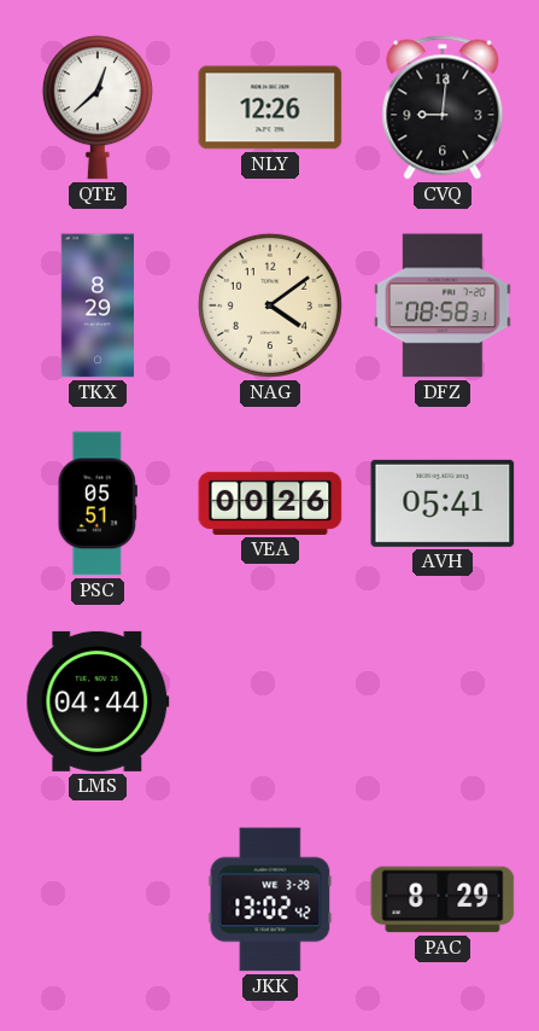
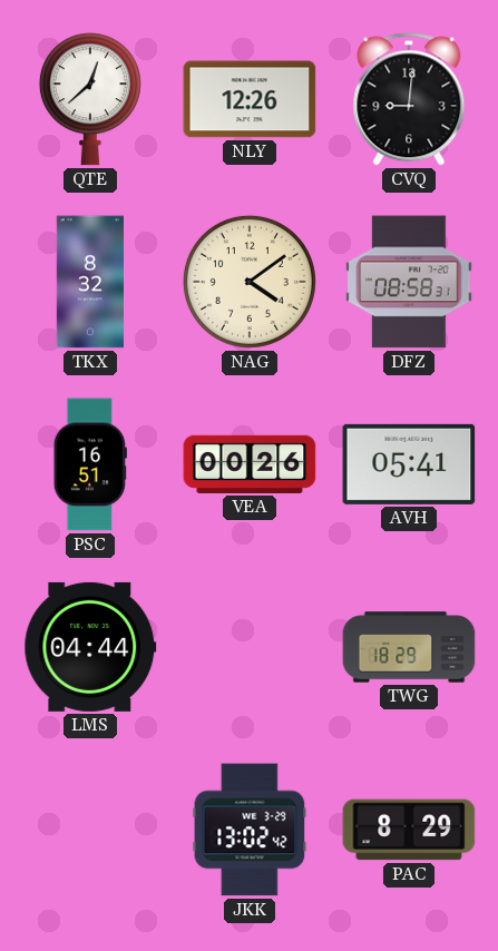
TKX: 8:29 -> 8:32 (89, 282)
PSC: 05:51 -> 16:51 (90, 464)
TWG: none -> 18:29 (409, 647)
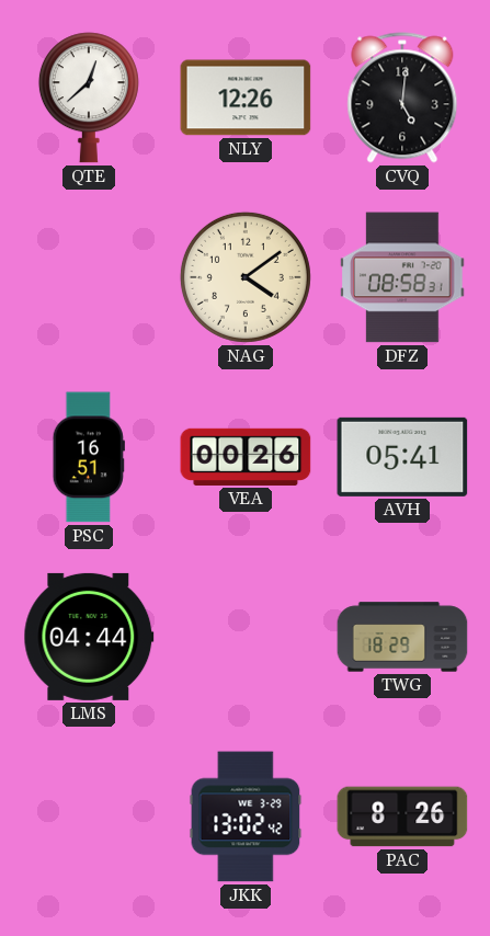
CVQ: 9:01 -> 5:01 (402, 98)
TKX: 8:32 -> none (89, 282)
PAC: 8:29 -> 8:26 (402, 817)
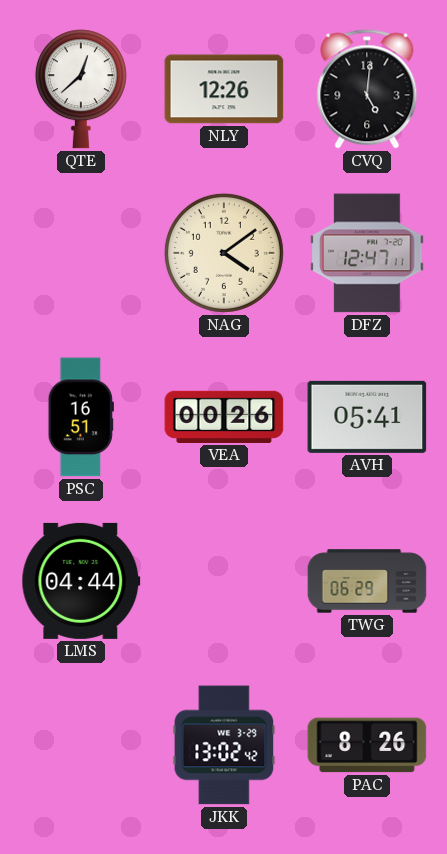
DFZ: 08:58 -> 12:47 (367, 253)
TWG: 18:29 -> 06:29 (367, 581)
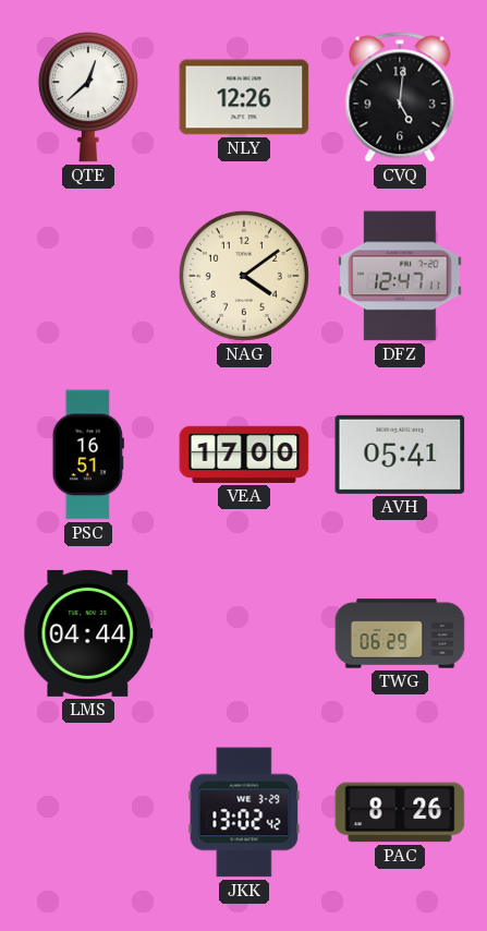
VEA: 00:26 -> 17:00 (244, 455)
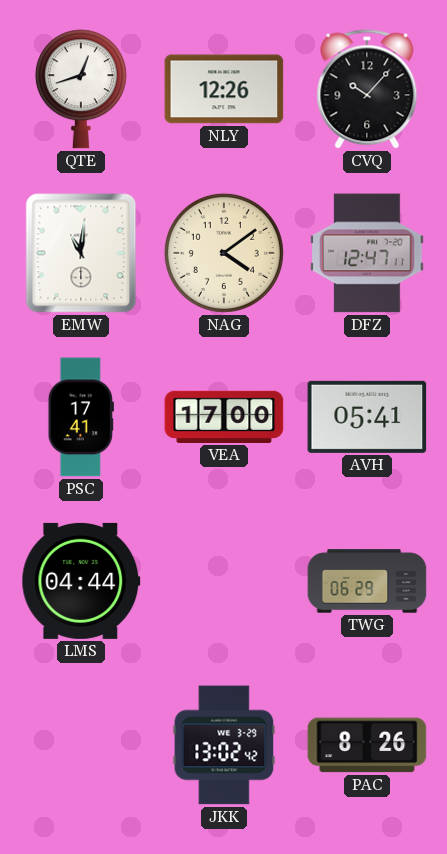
QTE: 12:38 -> 12:42 (81, 89)
CVQ: 5:01 -> 10:07 (367, 89)
EMW: none -> 11:01 (81, 253)
PSC: 16:51 -> 17:41 (81, 417)
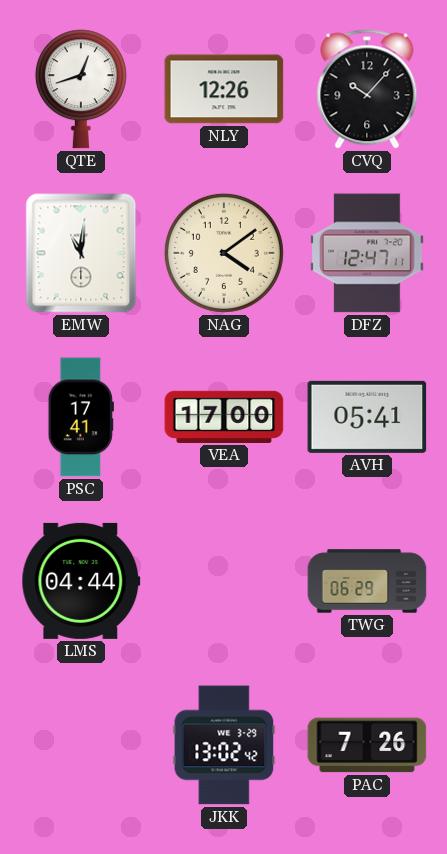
PAC: 8:26 -> 7:26 (367, 745)
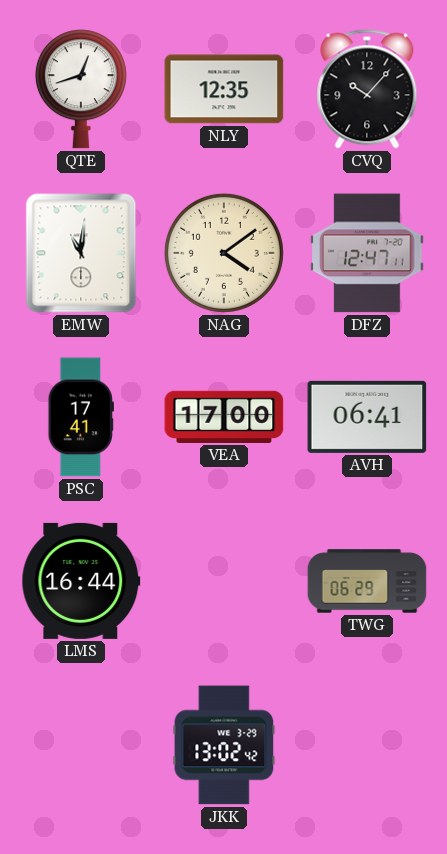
NLY: 12:26 -> 12:35 (224, 89)
AVH: 05:41 -> 06:41 (367, 417)
LMS: 04:44 -> 16:44 (81, 581)
PAC: 7:26 -> none (367, 745)
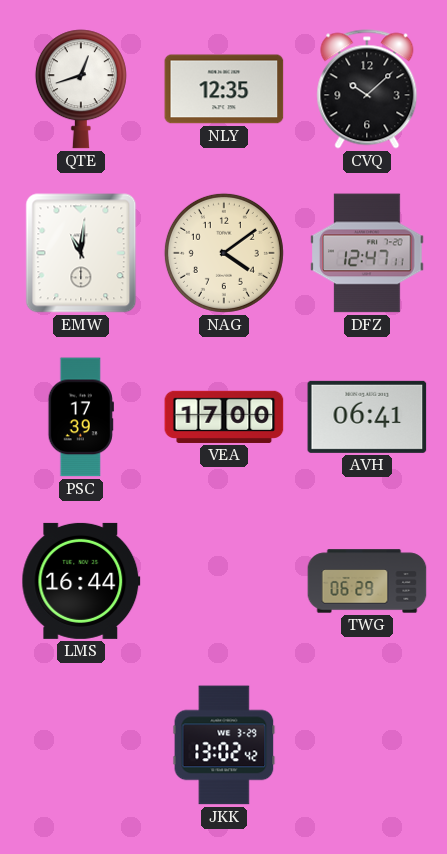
CVQ: 10:07 -> 10:08 (367, 89)
PSC: 17:41 -> 17:39 (81, 417)
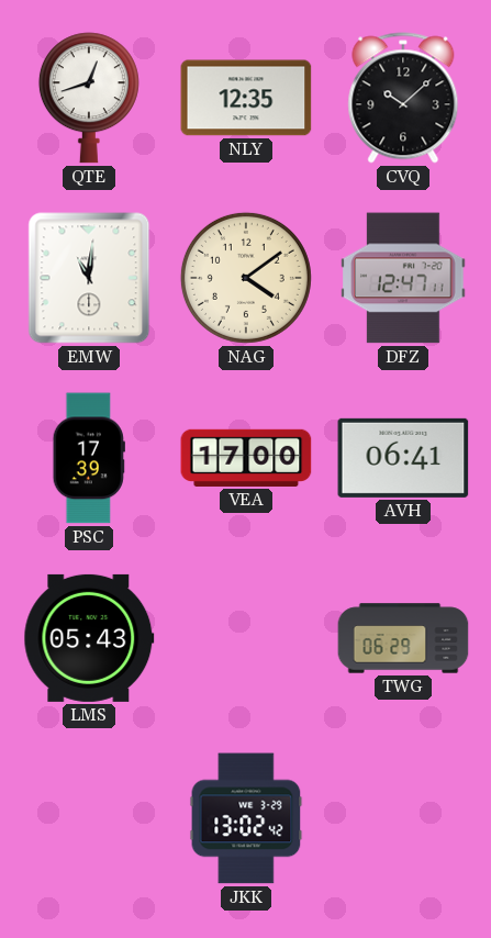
LMS: 16:44 -> 05:43 (89, 638)
